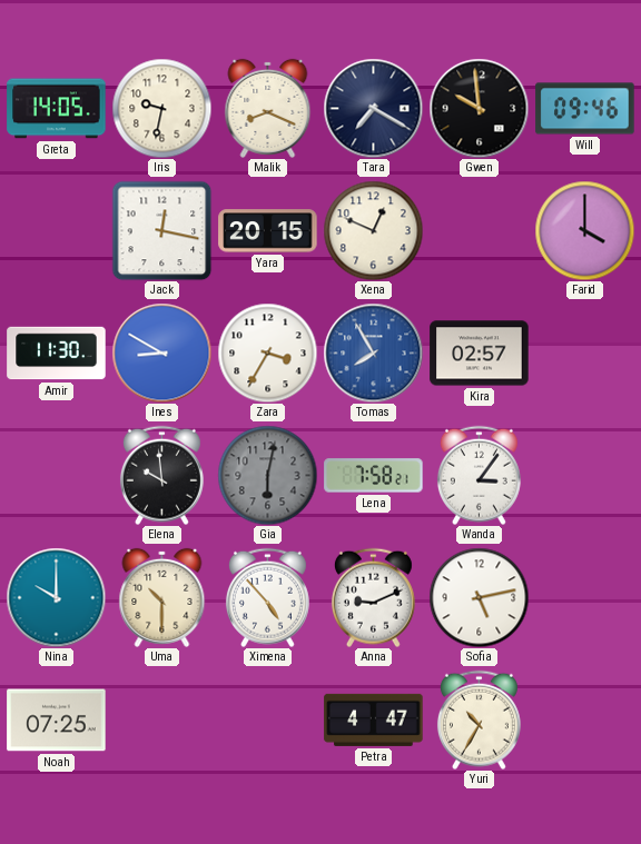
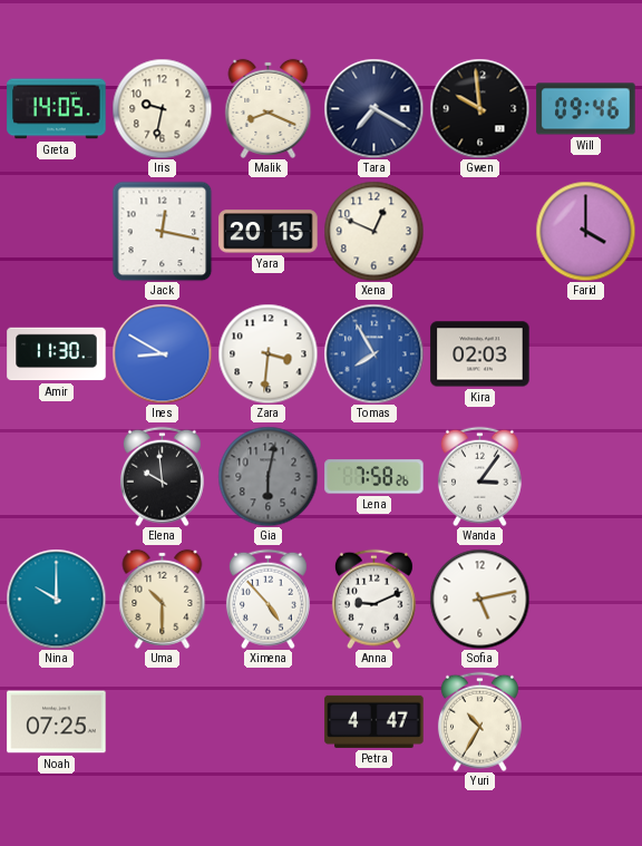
Zara: 3:35 -> 3:31 (267, 353)
Kira: 02:57 -> 02:03 (480, 354)
Lena: 7:58:21 -> 7:58:26 (374, 477)
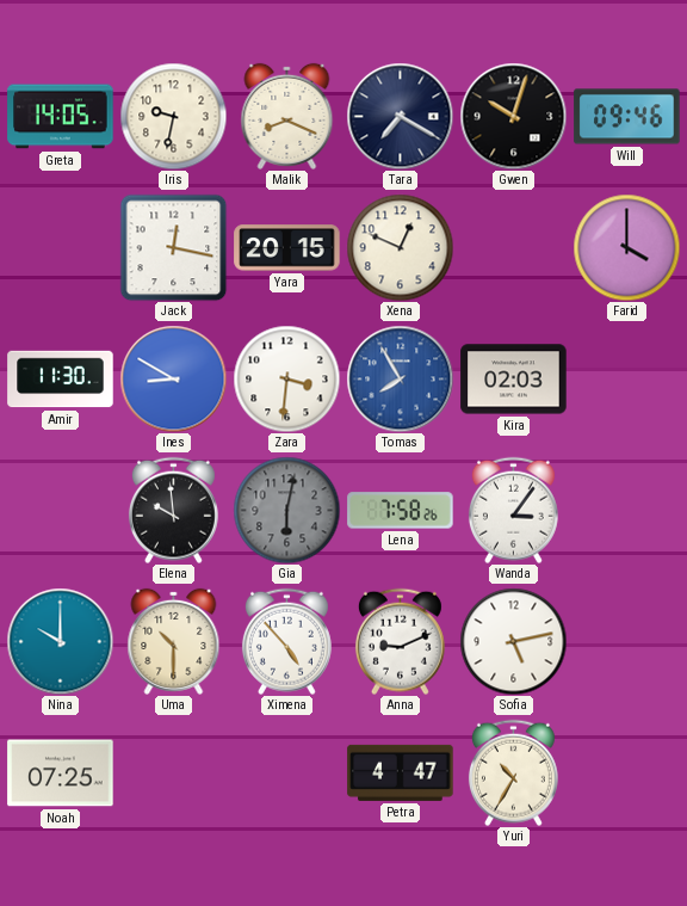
Gwen: 9:59 -> 10:03 (513, 116)
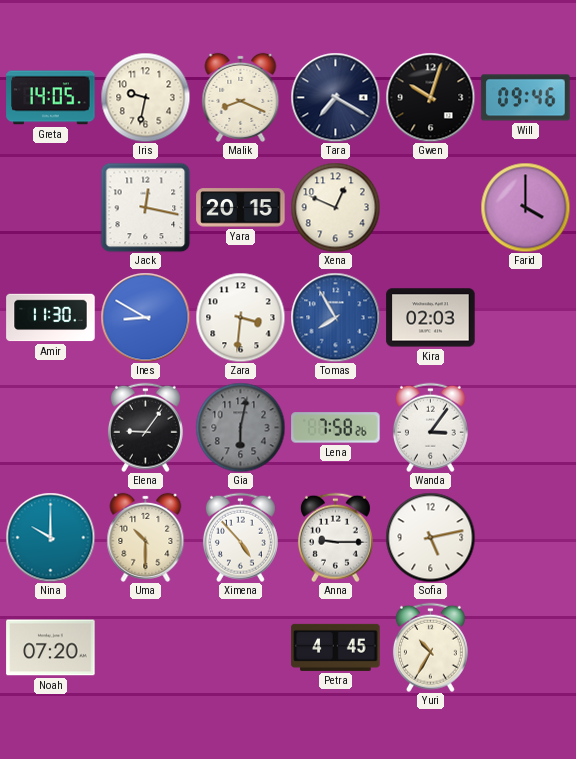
Elena: 9:59 -> 9:06 (145, 427)
Anna: 9:11 -> 9:15 (335, 537)
Noah: 07:25 -> 07:20 (51, 648)
Petra: 4:47 -> 4:45 (336, 647)
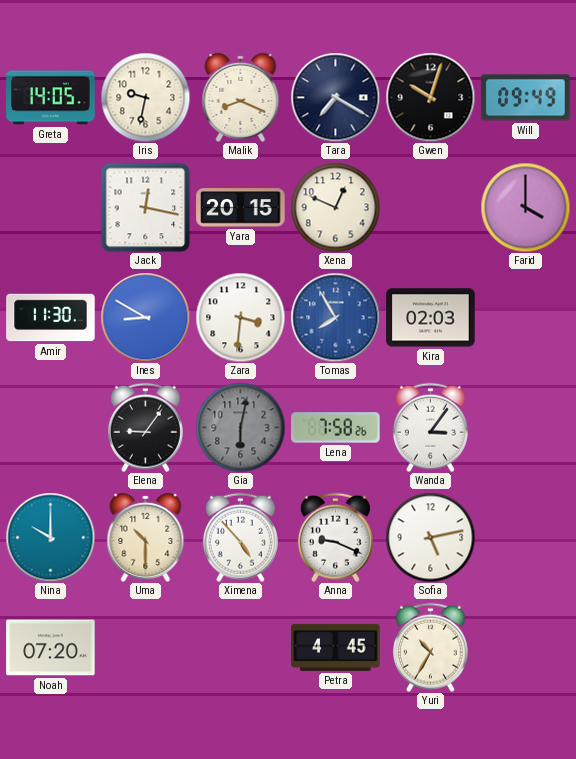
Will: 09:46 -> 09:49 (526, 98)
Anna: 9:15 -> 9:19 (335, 537)
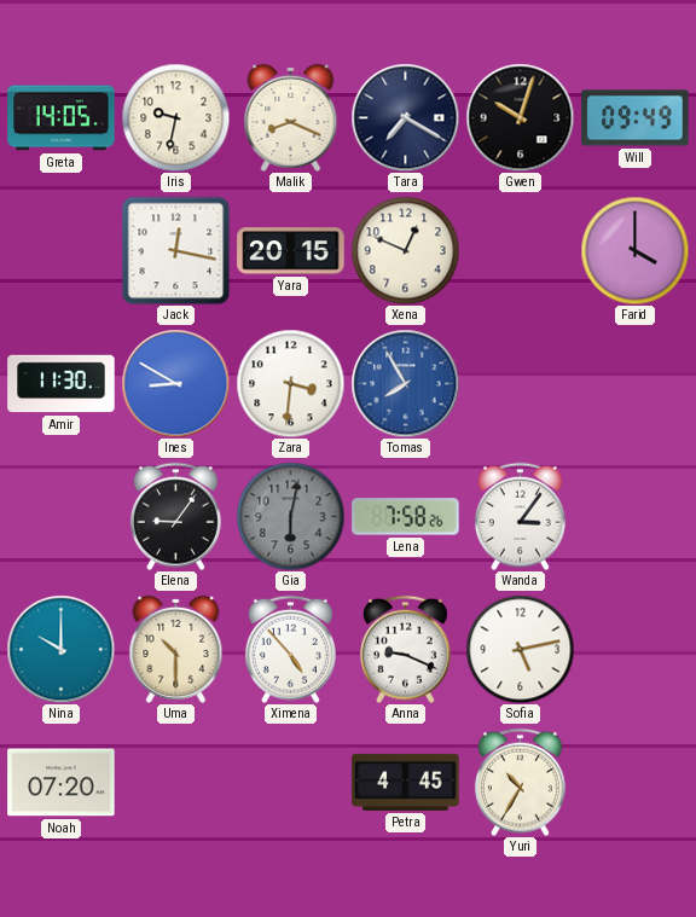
Kira: 02:03 -> none (431, 318)
